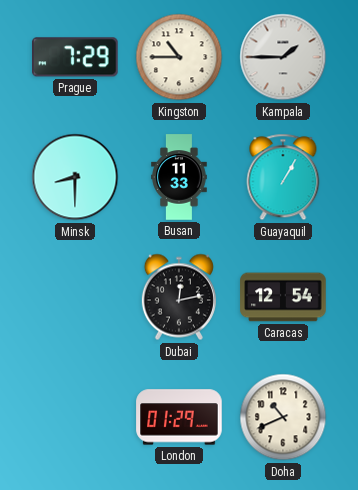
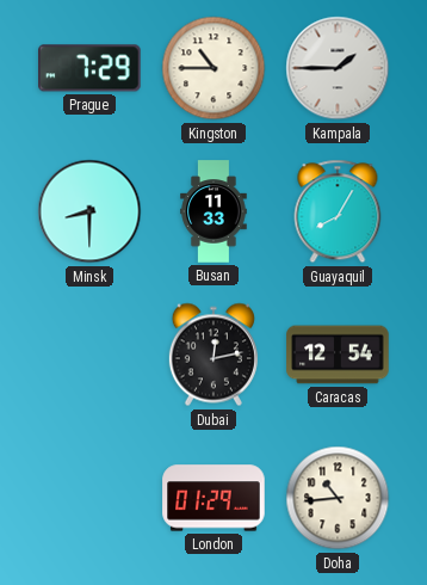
Guayaquil: 1:05 -> 8:05 (338, 211)
Doha: 10:41 -> 10:44 (338, 498)
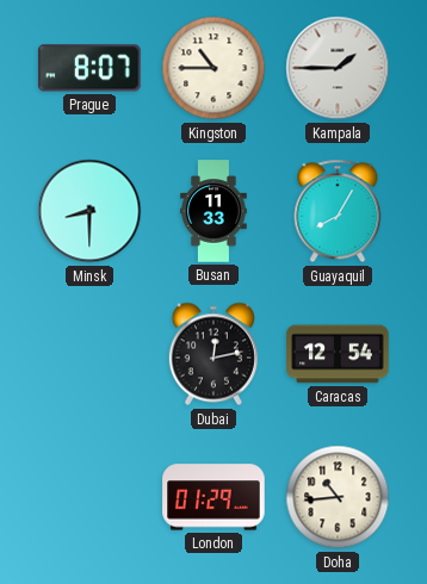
Prague: 7:29 -> 8:07 (89, 68)
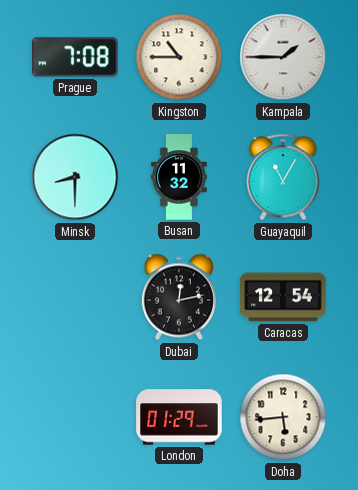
Prague: 8:07 -> 7:08 (75, 57)
Busan: 11:33 -> 11:32 (179, 177)
Guayaquil: 8:05 -> 11:05 (283, 177)
Doha: 10:44 -> 5:44 (283, 417)
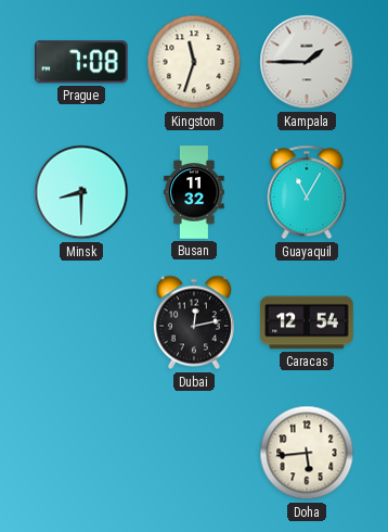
Kingston: 10:45 -> 11:33 (194, 62)
London: 01:29 -> none (179, 417)
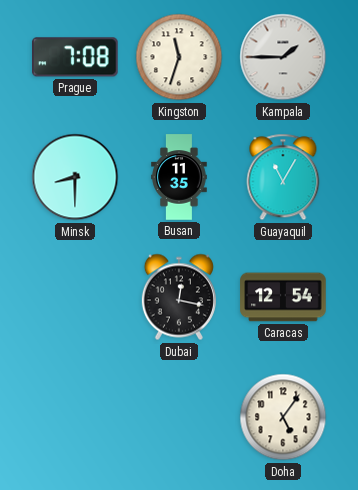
Busan: 11:32 -> 11:35 (179, 177)
Dubai: 12:13 -> 12:17 (179, 297)
Doha: 5:44 -> 5:06 (283, 417)
